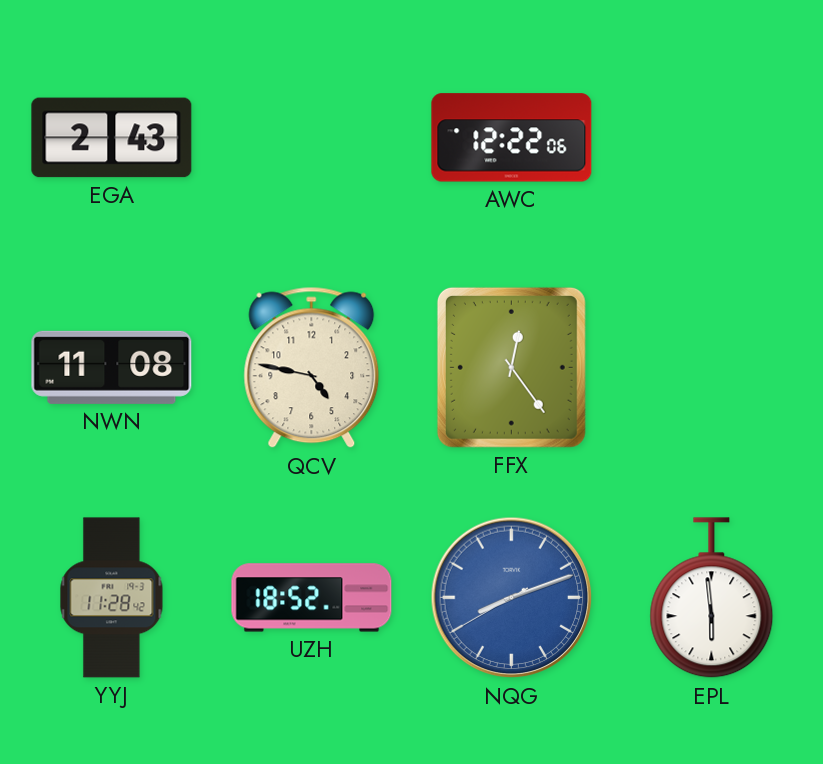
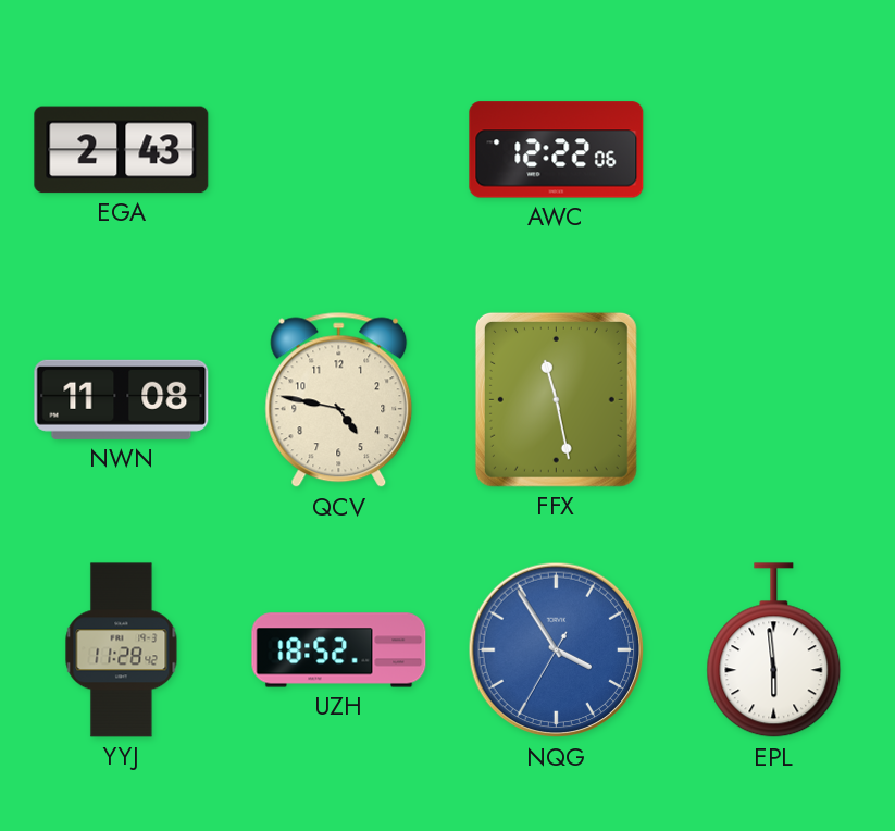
FFX: 12:24 -> 11:28 (556, 399)
NQG: 8:11 -> 3:54 (557, 650)
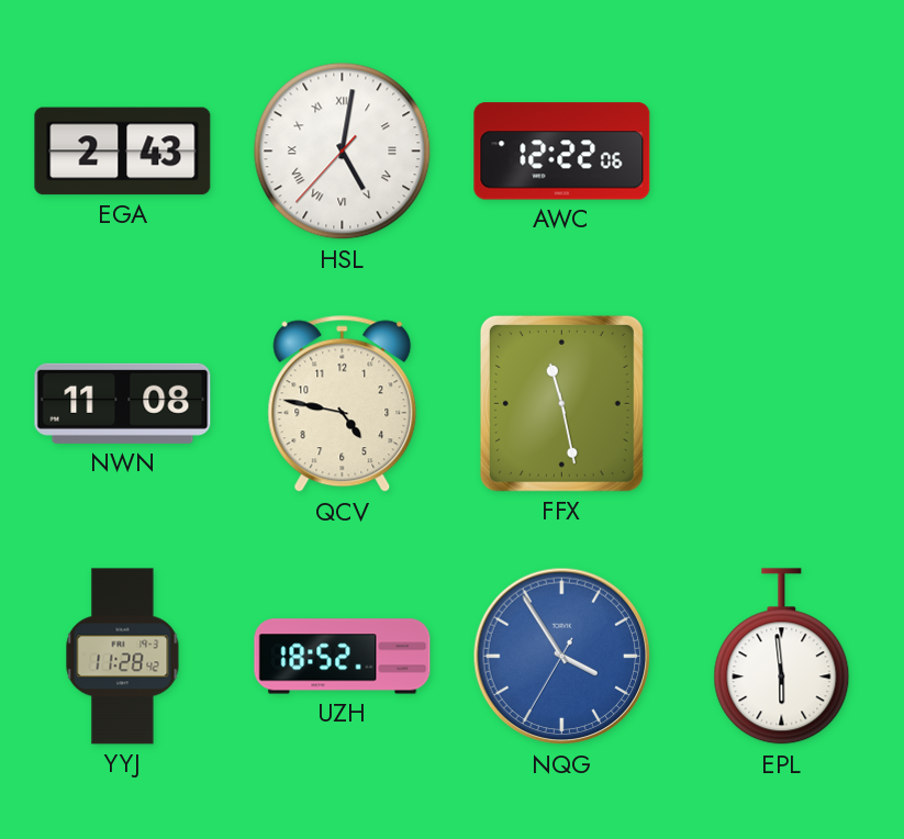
HSL: none -> 5:01 (343, 152)
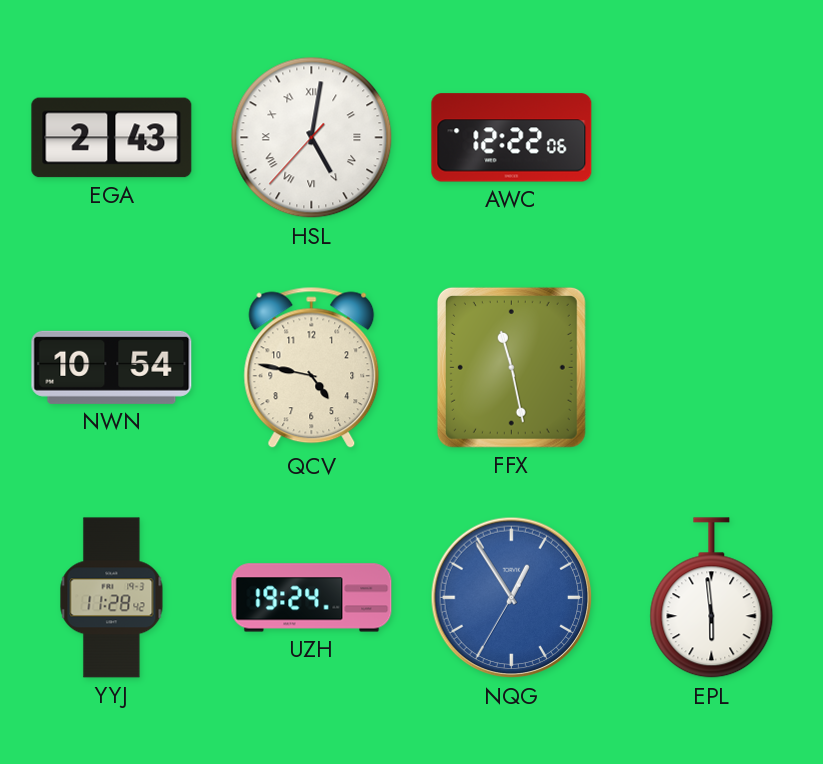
NWN: 11:08 -> 10:54 (112, 367)
UZH: 18:52 -> 19:24 (312, 598)
NQG: 3:54 -> 12:54 (512, 598)
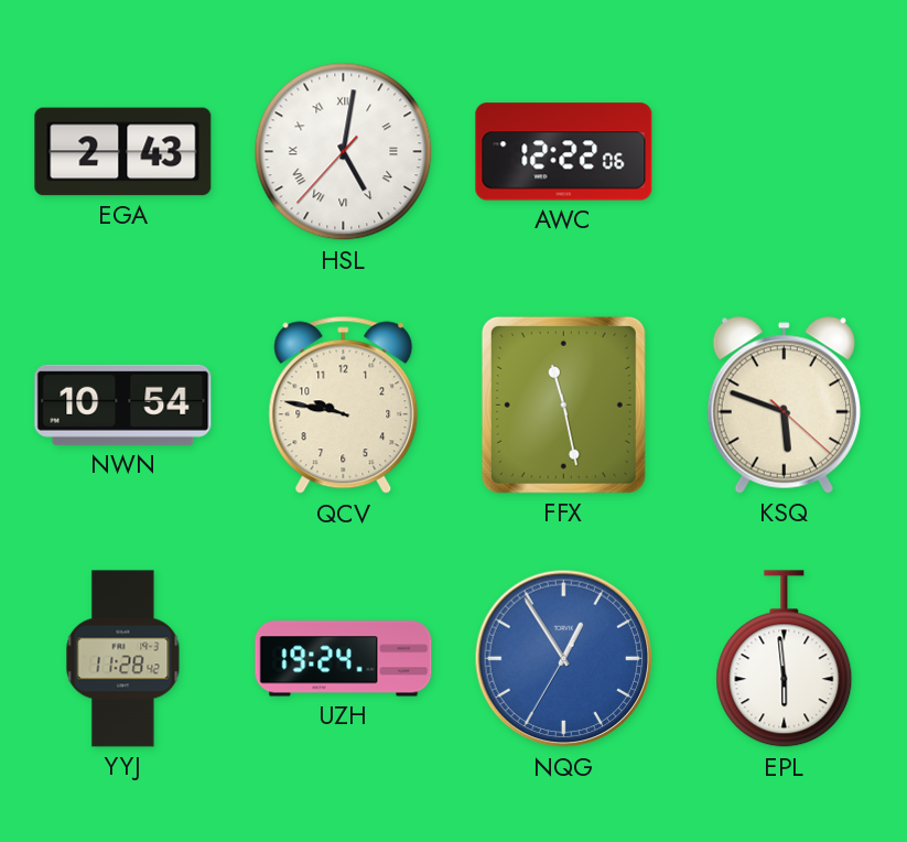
QCV: 4:47 -> 9:47 (344, 406)
KSQ: none -> 5:48 (784, 406)
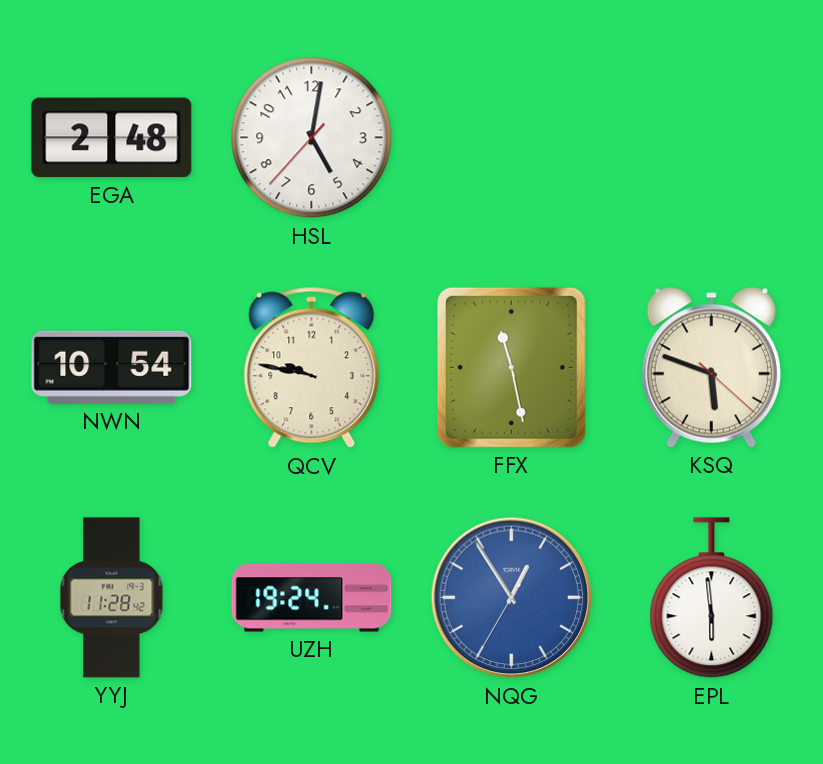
EGA: 2:43 -> 2:48 (112, 138)
HSL numerals: Roman -> Arabic (312, 138)
AWC: 12:22 -> none (564, 152)
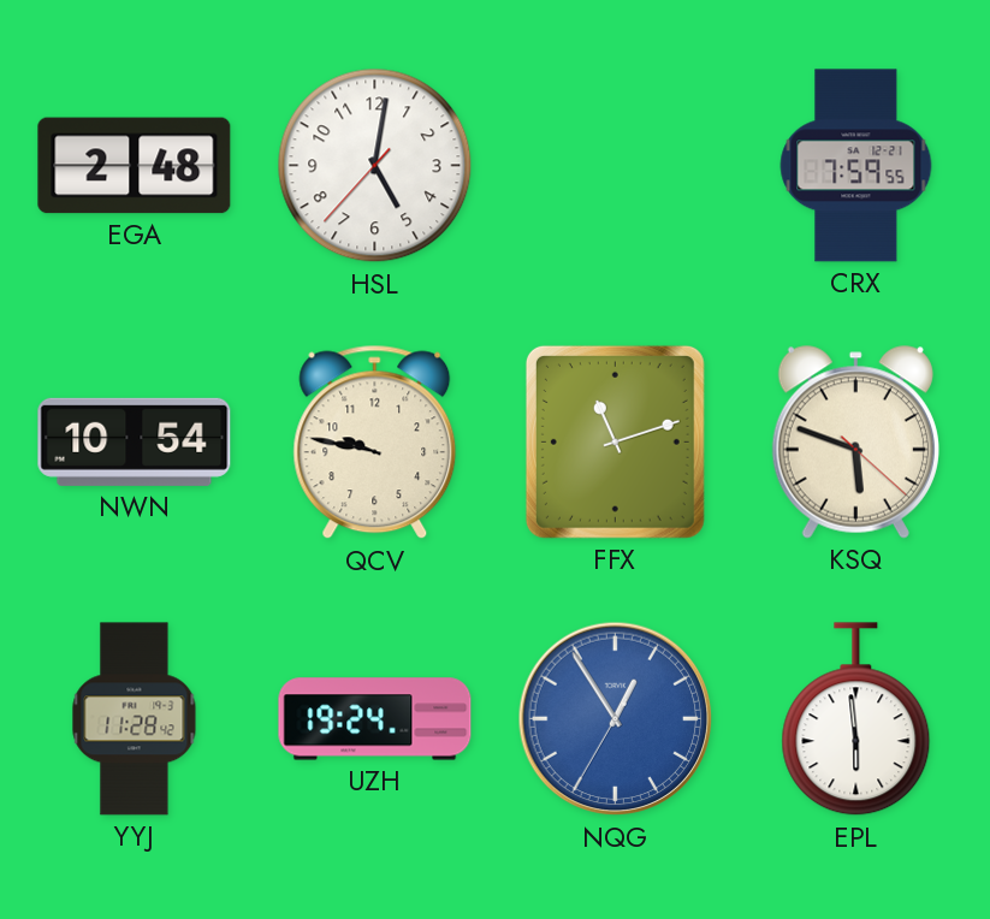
CRX: none -> 7:59 (856, 166)
FFX: 11:28 -> 11:12 (615, 441)
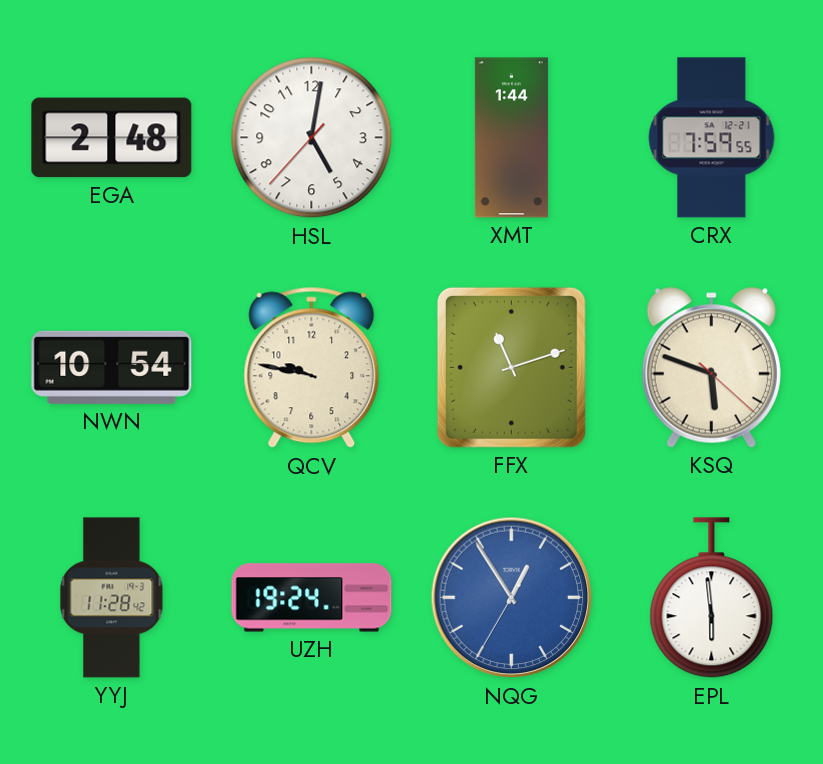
XMT: none -> 1:44 (511, 138)
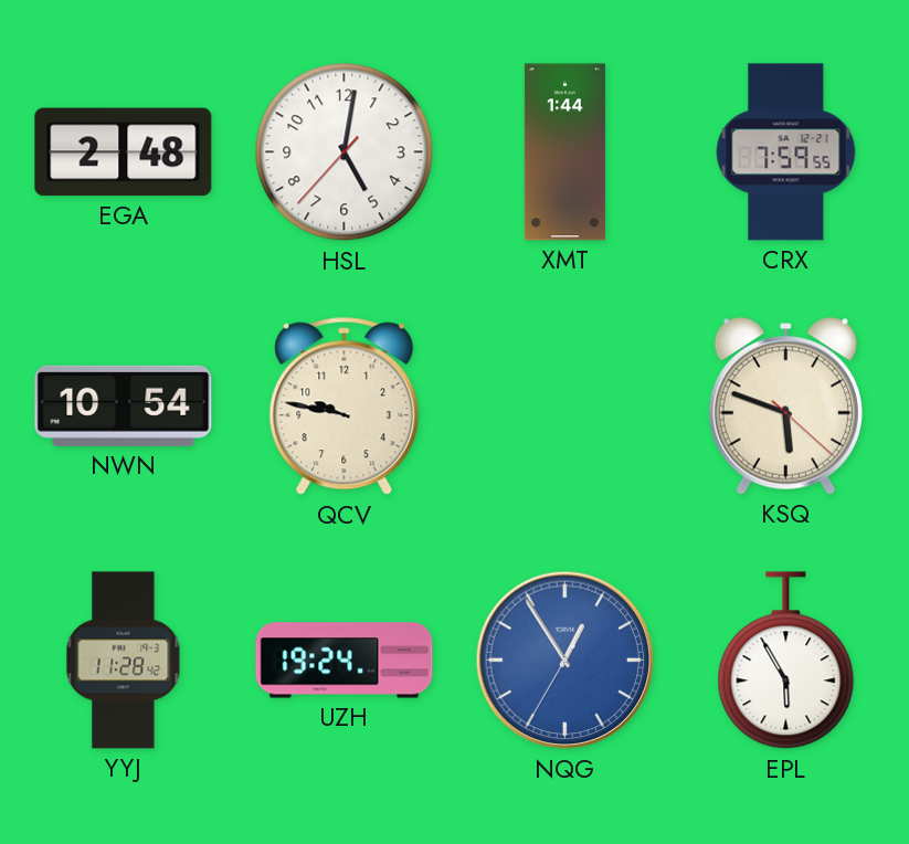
FFX: 11:12 -> none (511, 367)
EPL: 5:59 -> 5:55 (786, 661)
